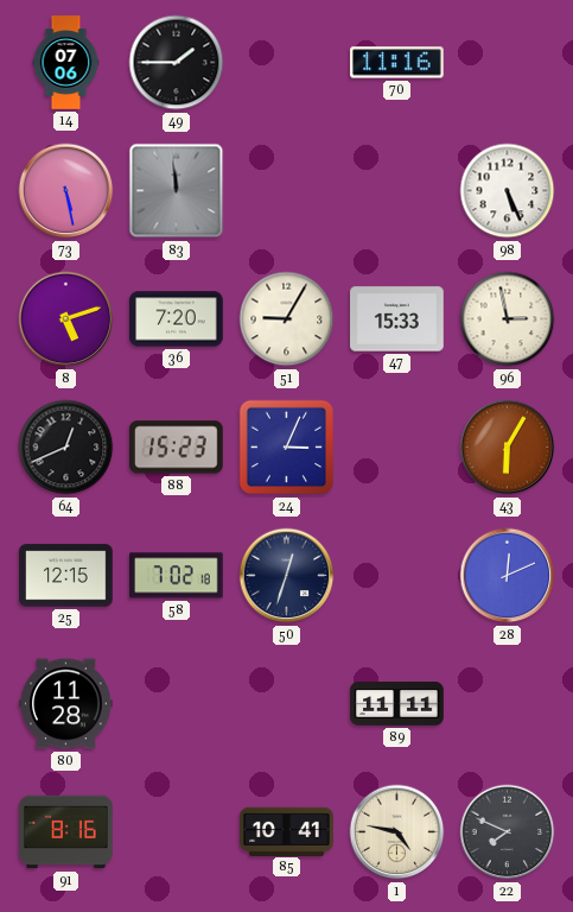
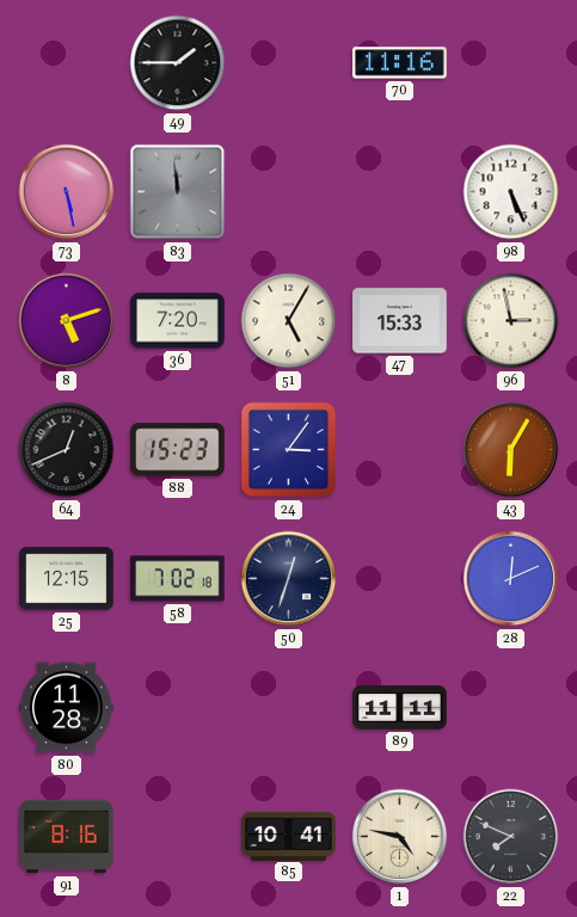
14: 07:06 -> none (66, 63)
51: 9:05 -> 5:05 (289, 321)
24: 3:04 -> 3:06 (289, 450)
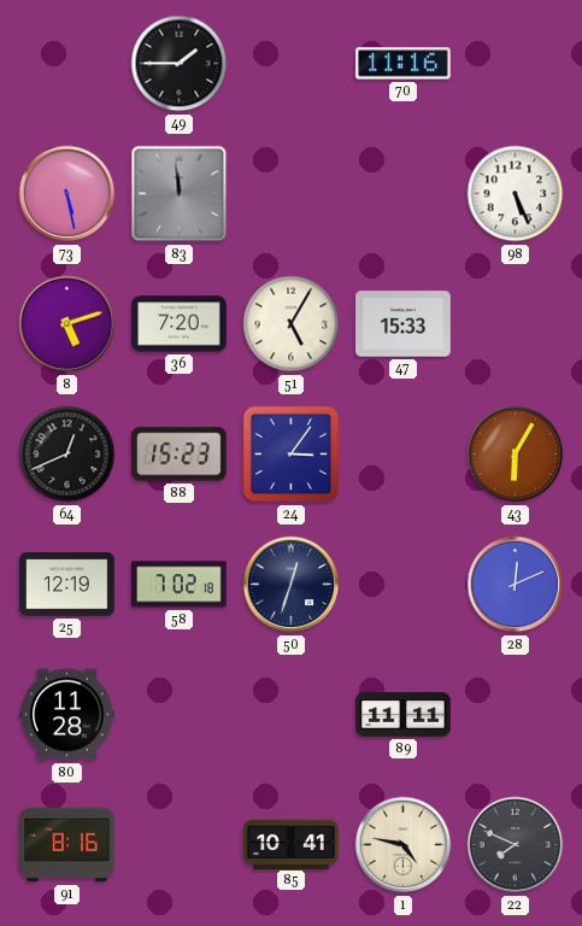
96: 2:58 -> none (511, 321)
25: 12:15 -> 12:19 (67, 585)
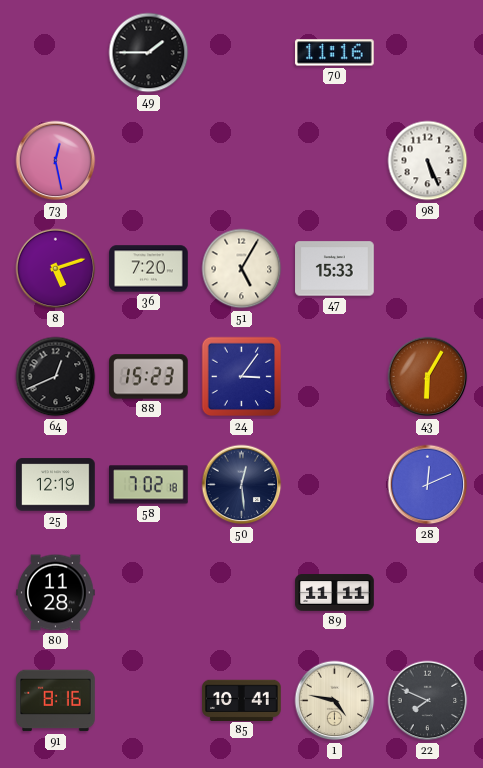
73: 5:28 -> 12:28 (56, 161)
83: 11:59 -> none (180, 194)
50: 12:33 -> 12:29 (242, 485)
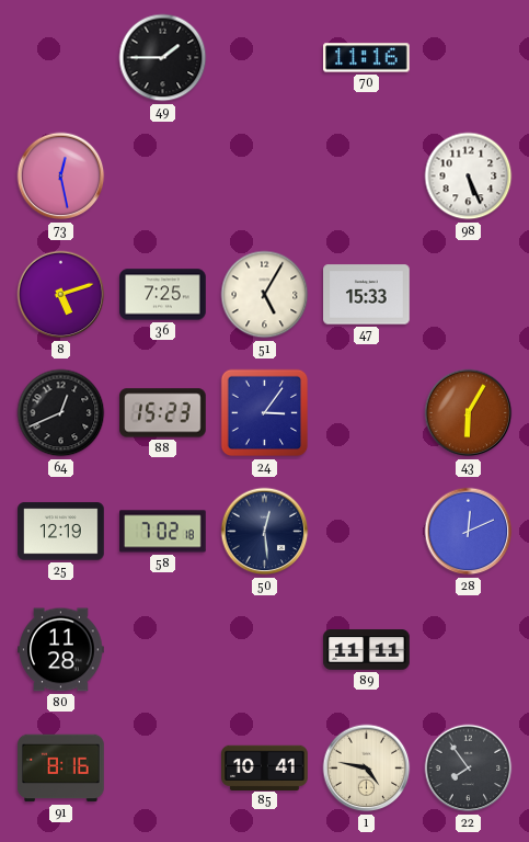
36: 7:20 -> 7:25 (163, 295)
22: 7:49 -> 7:54 (469, 769)
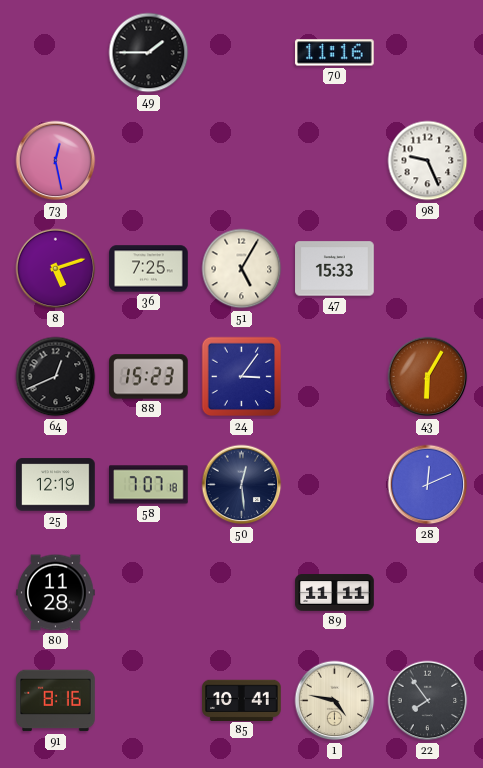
98: 5:26 -> 9:26 (428, 161)
58: 7:02 -> 7:07 (149, 485)
